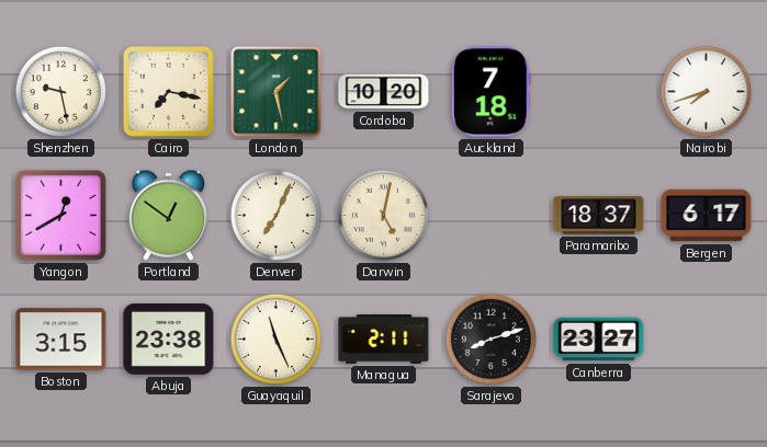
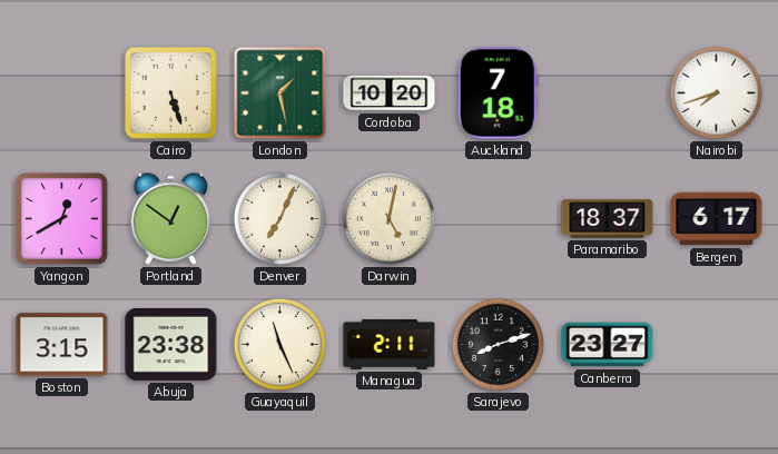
Shenzhen: 9:28 -> none (60, 91)
Cairo: 7:17 -> 5:27 (170, 92)
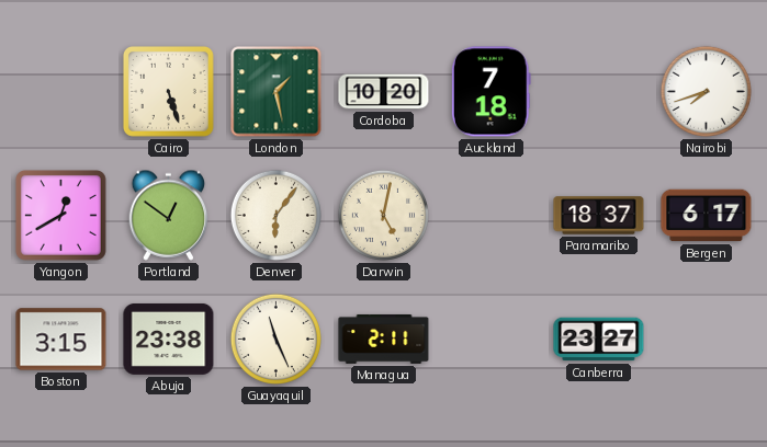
Denver: 7:04 -> 6:06 (275, 215)
Sarajevo: 8:12 -> none (498, 344)
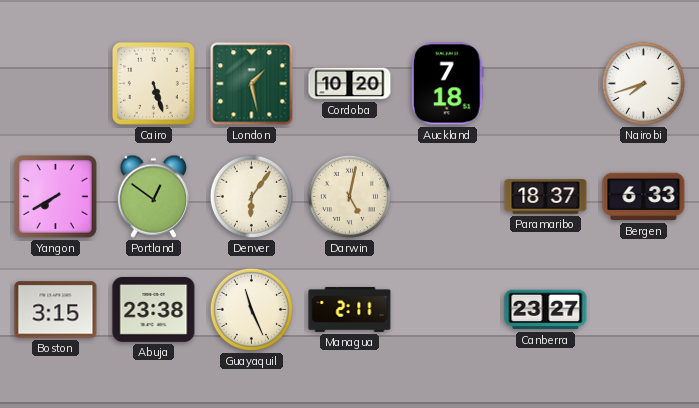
Yangon: 12:40 -> 7:40 (55, 196)
Bergen: 6:17 -> 6:33 (644, 197)
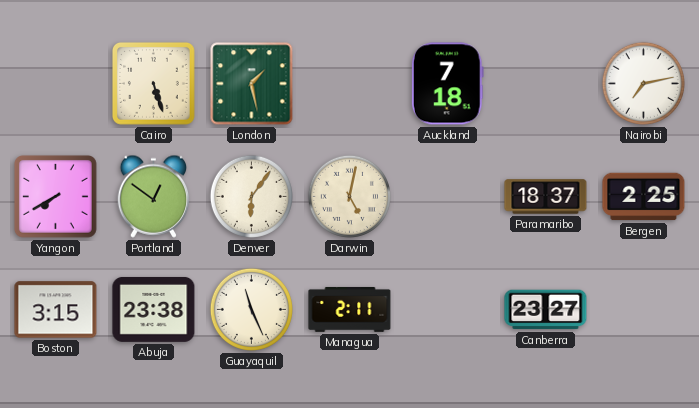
Cordoba: 10:20 -> none (350, 84)
Nairobi: 7:42 -> 7:13 (643, 83)
Bergen: 6:33 -> 2:25 (644, 197)
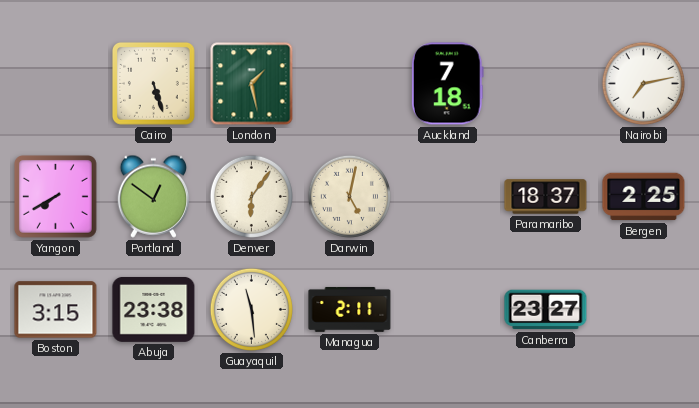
Guayaquil: 11:26 -> 11:29 (251, 309)
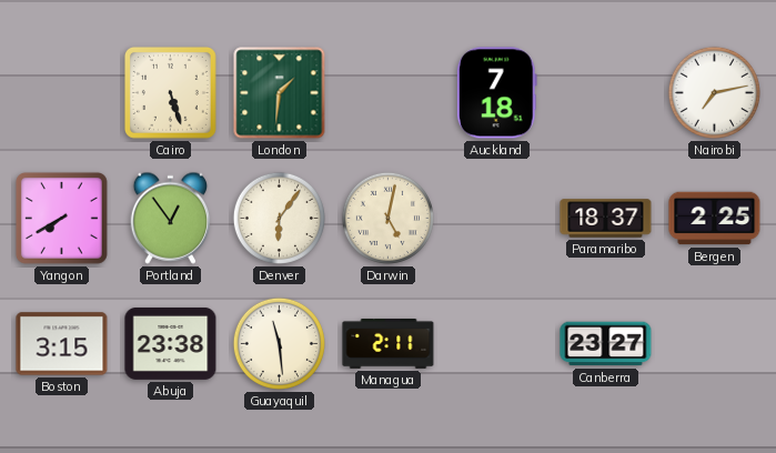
London: 1:28 -> 1:31 (280, 93)
Portland: 12:51 -> 12:54 (171, 218)
